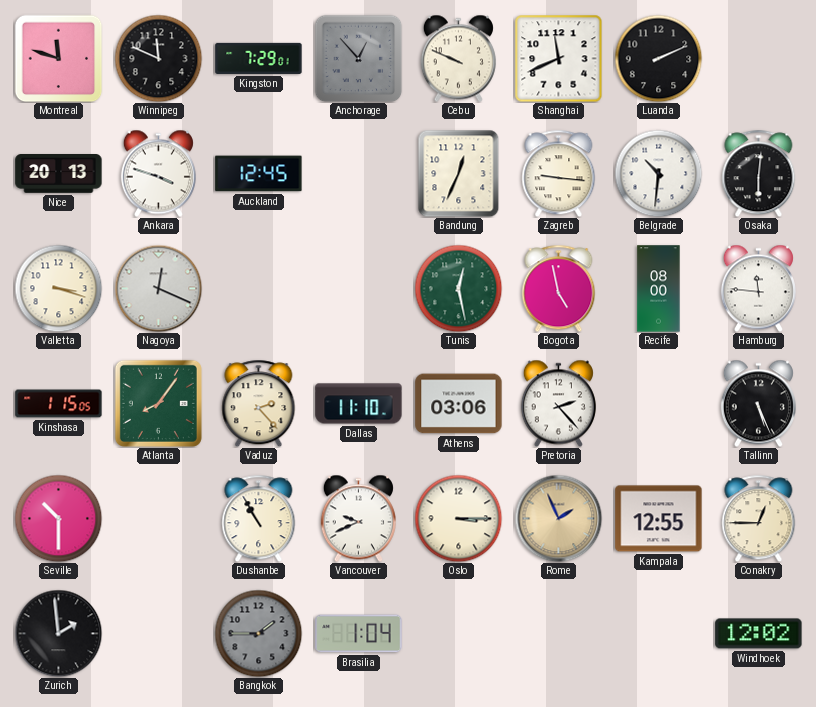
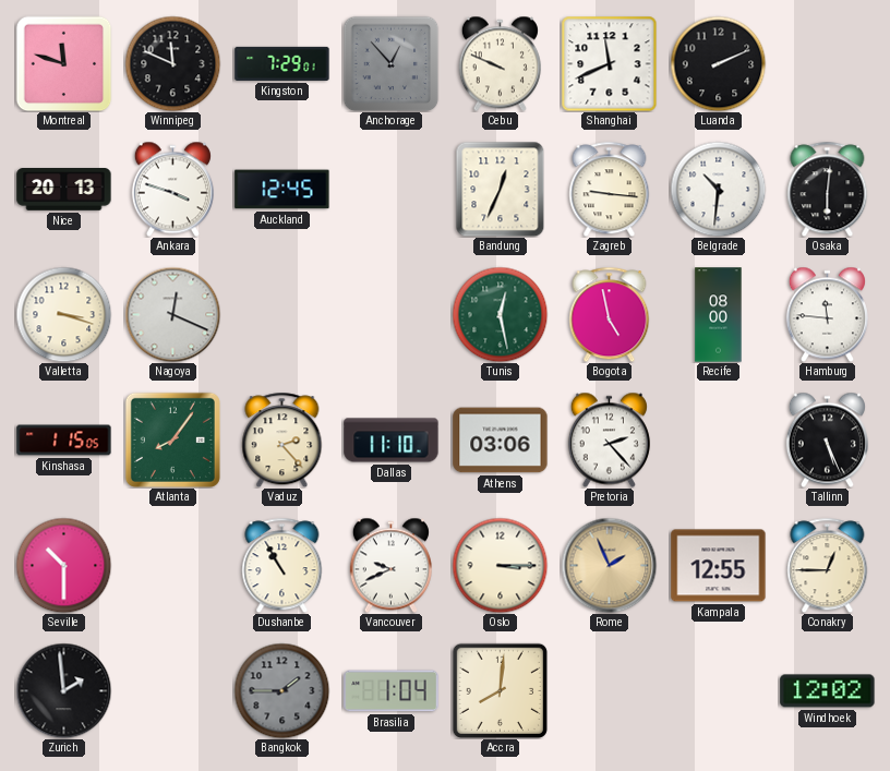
Accra: none -> 8:01 (500, 690)
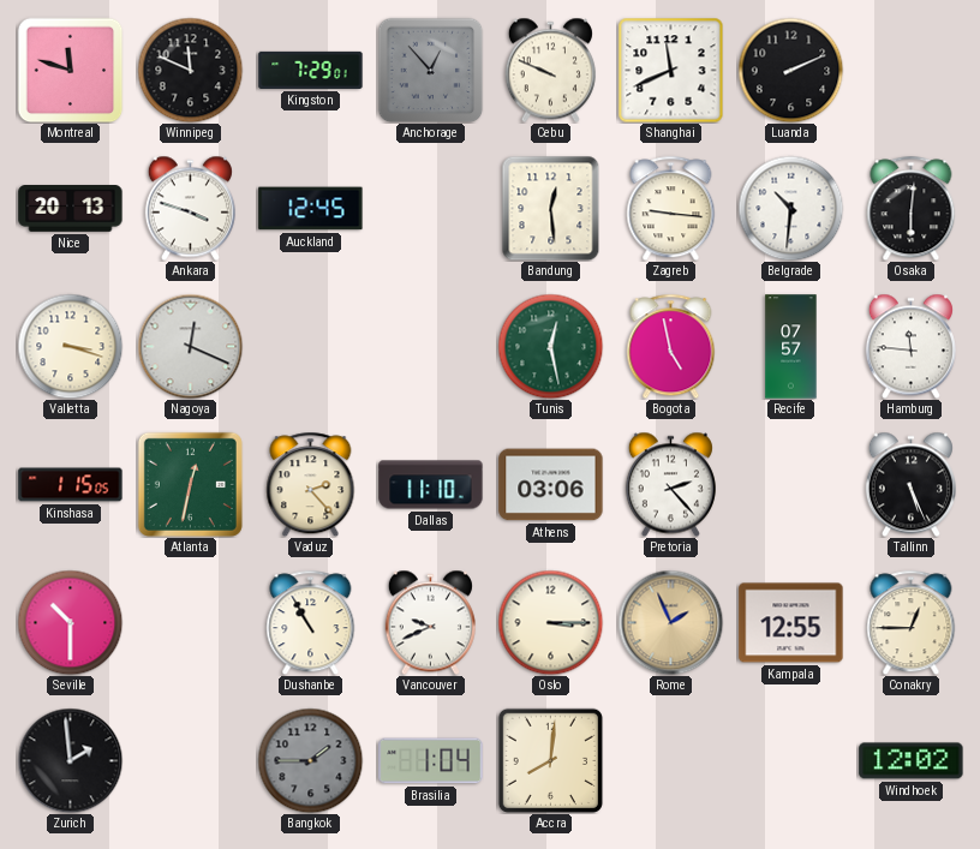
Bandung: 12:34 -> 12:29 (551, 208)
Recife: 08:00 -> 07:57 (791, 347)
Atlanta: 8:06 -> 12:32 (190, 484)
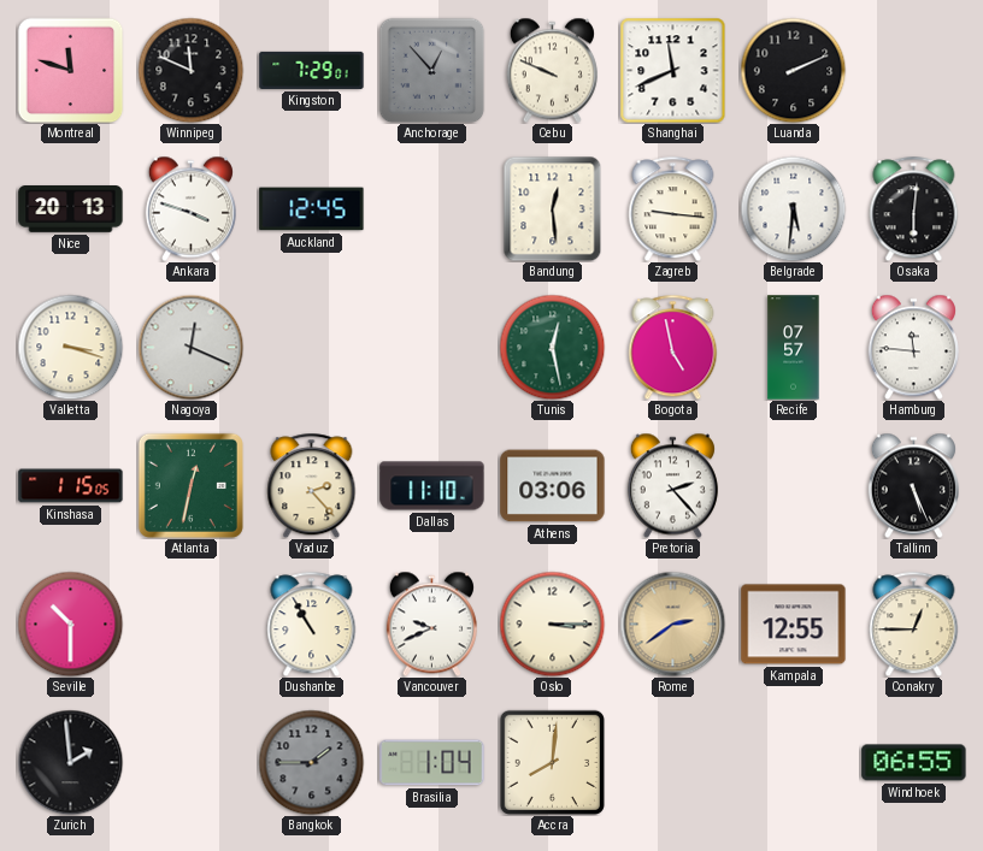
Belgrade: 10:31 -> 5:31 (793, 208)
Rome: 1:56 -> 2:39 (672, 624)
Windhoek: 12:02 -> 06:55 (914, 763)
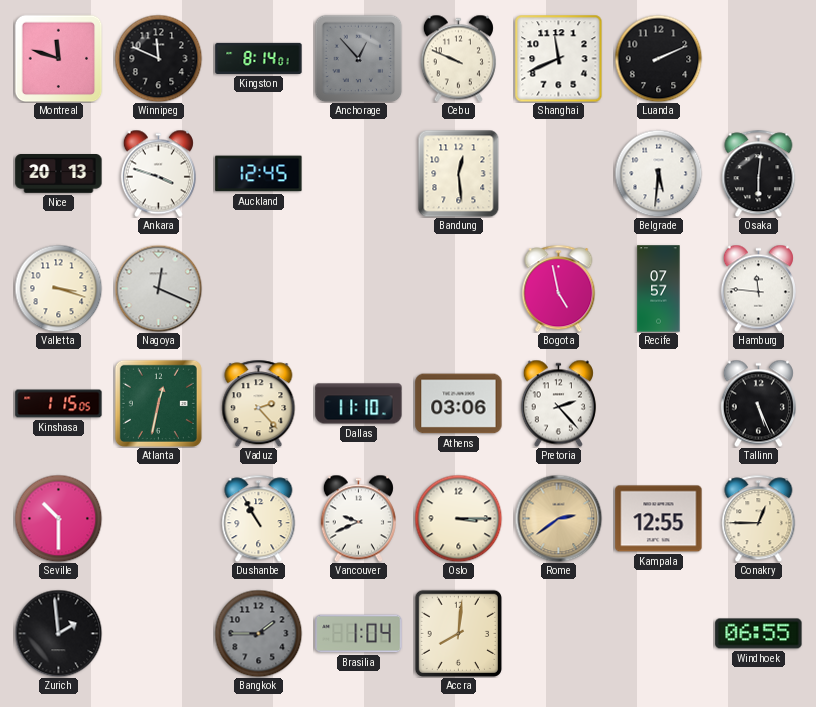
Kingston: 7:29 -> 8:14 (259, 58)
Zagreb: 9:16 -> none (673, 208)
Tunis: 12:28 -> none (552, 347)
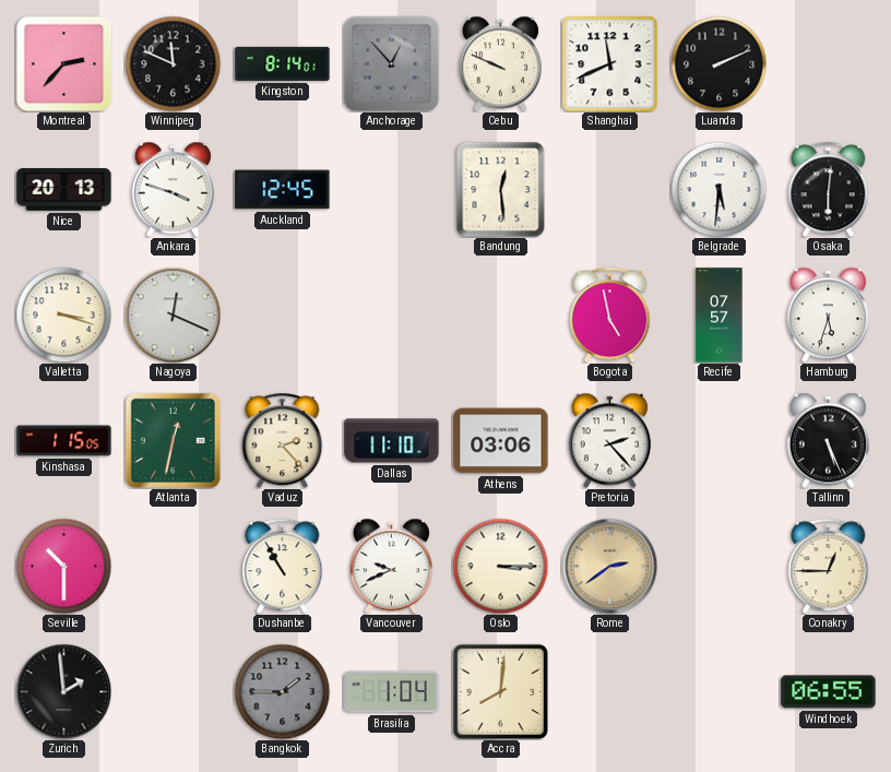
Montreal: 11:48 -> 2:37 (63, 63)
Hamburg: 11:46 -> 5:33 (828, 314)
Kampala: 12:55 -> none (659, 519)
